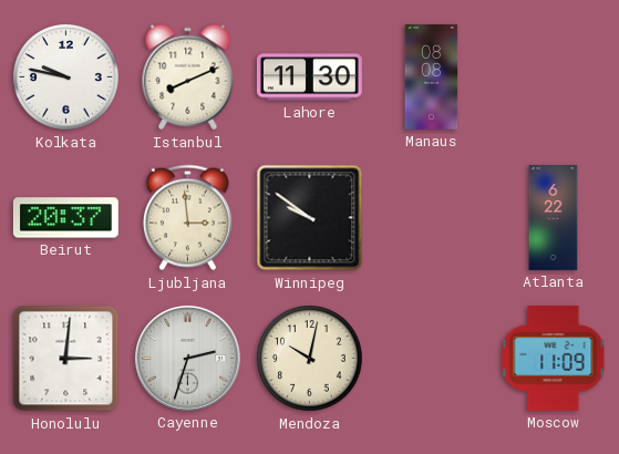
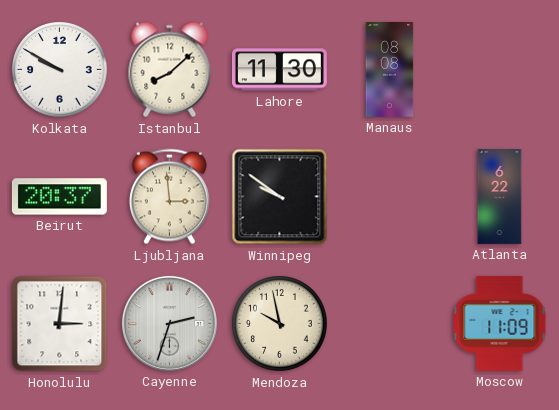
Kolkata: 9:47 -> 9:50 (60, 70)
Istanbul: 8:11 -> 8:08 (170, 70)
Mendoza: 10:02 -> 9:58 (280, 324)
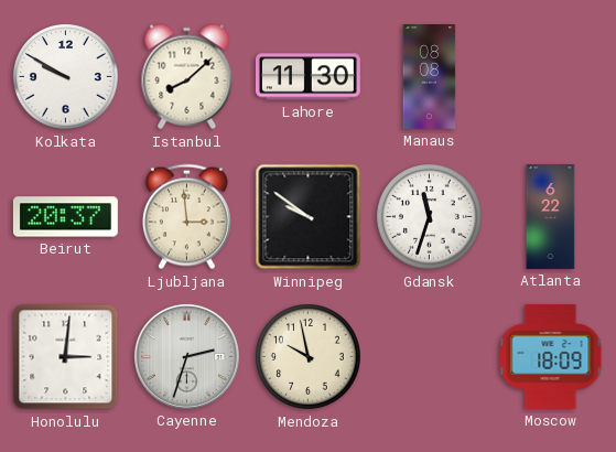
Gdansk: none -> 11:33 (430, 217)
Moscow: 11:09 -> 18:09 (551, 356)
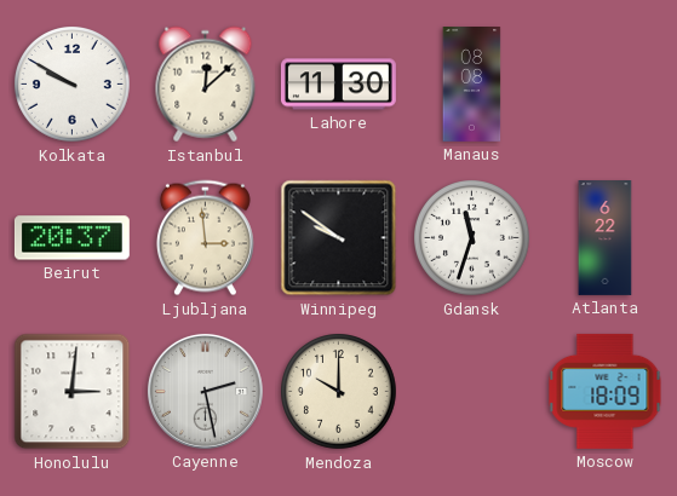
Istanbul: 8:08 -> 12:08 (206, 85)
Cayenne: 2:33 -> 2:28 (205, 391)
Mendoza: 9:58 -> 10:00 (339, 392)
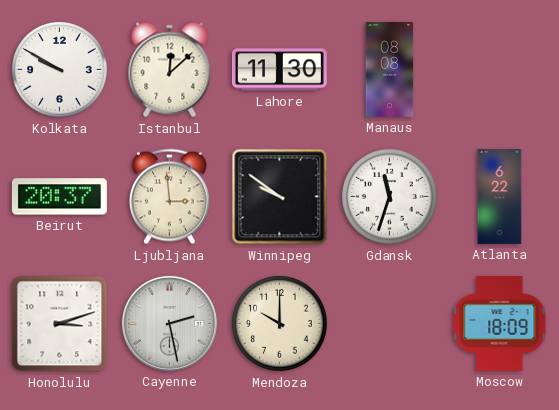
Honolulu: 3:01 -> 3:12 (60, 324)
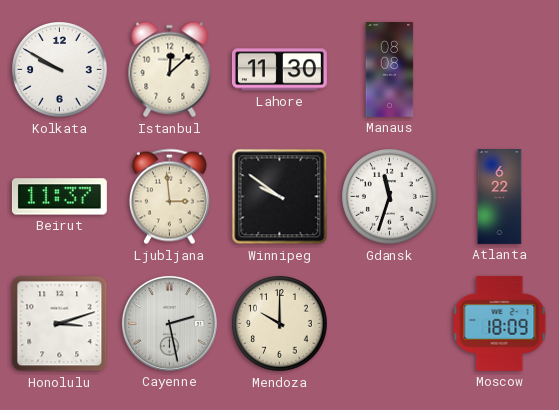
Beirut: 20:37 -> 11:37 (59, 197)
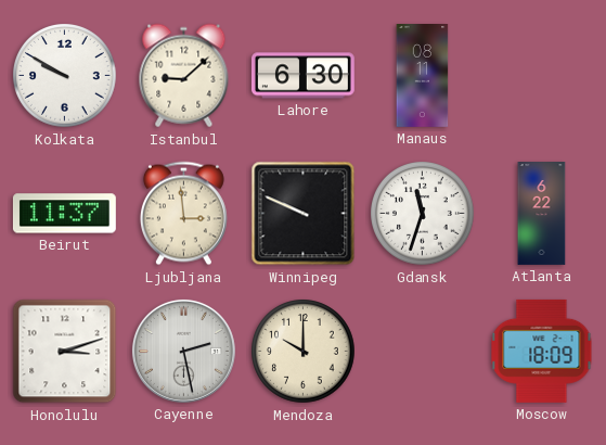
Istanbul: 12:08 -> 9:08 (184, 76)
Lahore: 11:30 -> 6:30 (302, 76)
Manaus: 08:08 -> 08:11 (423, 76)
Winnipeg: 9:51 -> 9:49 (304, 214)
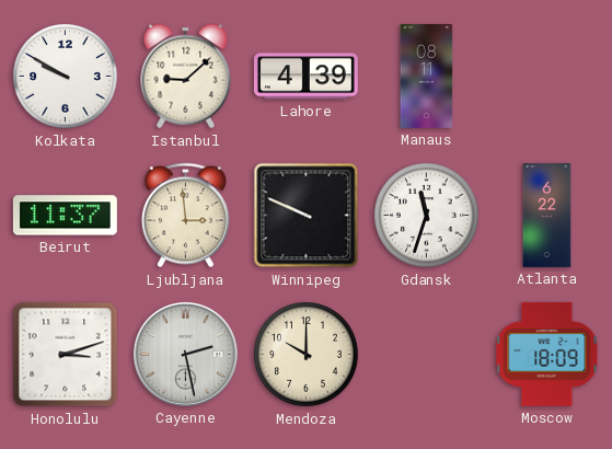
Lahore: 6:30 -> 4:39 (305, 77)
